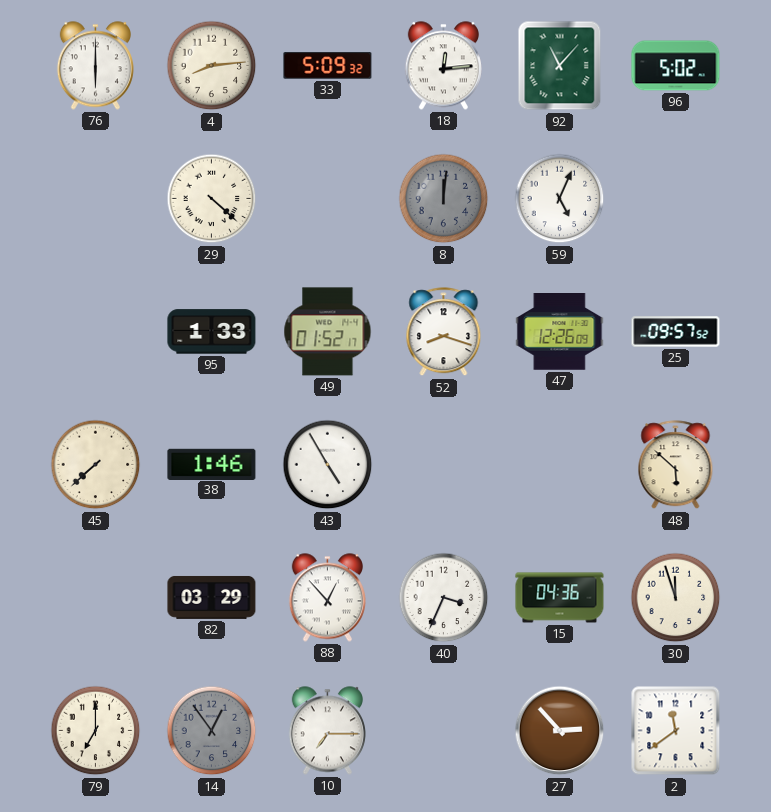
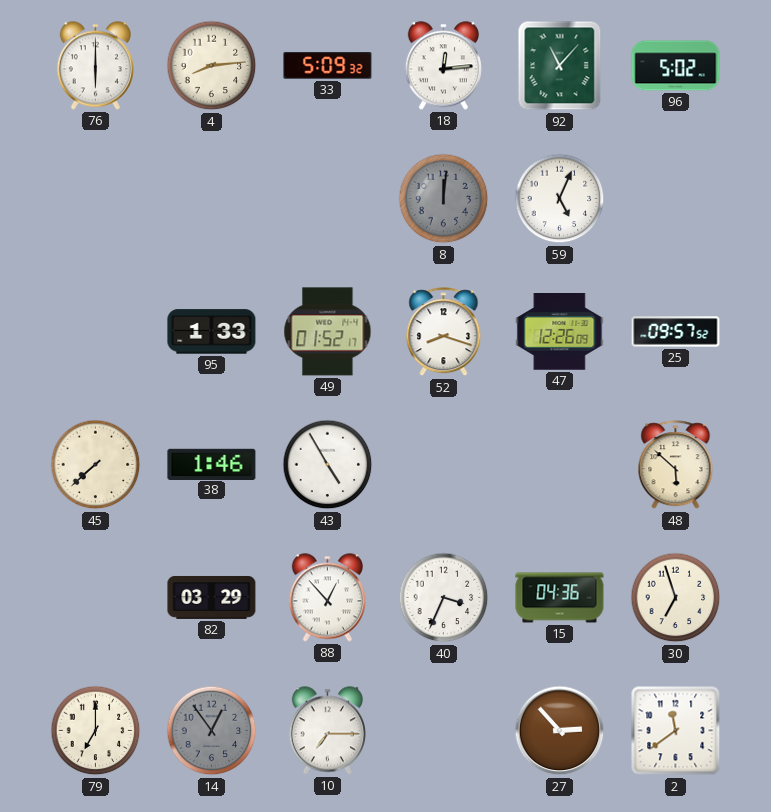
29: 4:22 -> none (212, 199)
30: 11:57 -> 6:57 (676, 598)
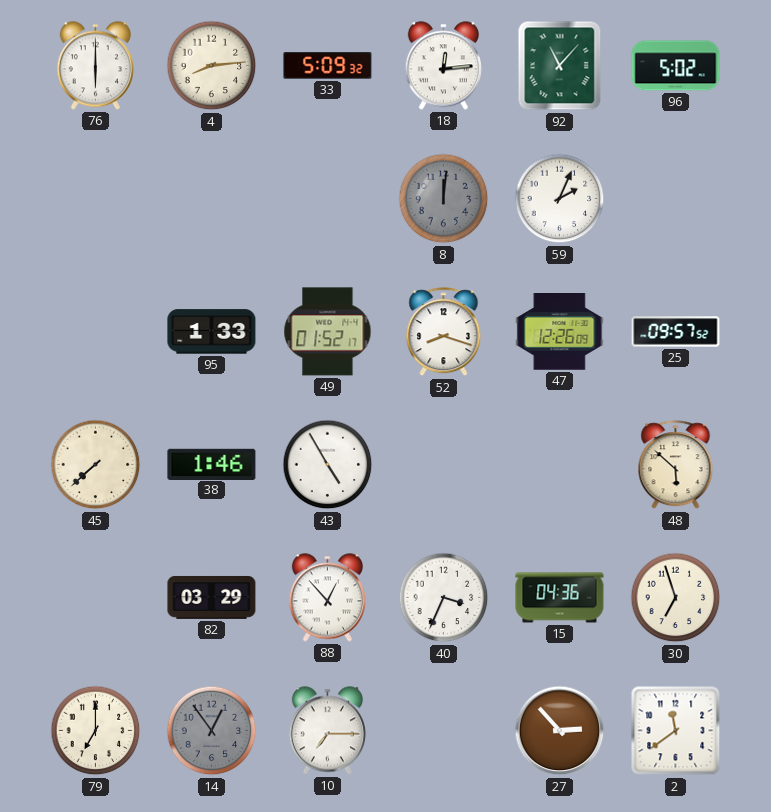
59: 5:04 -> 2:04 (560, 199)
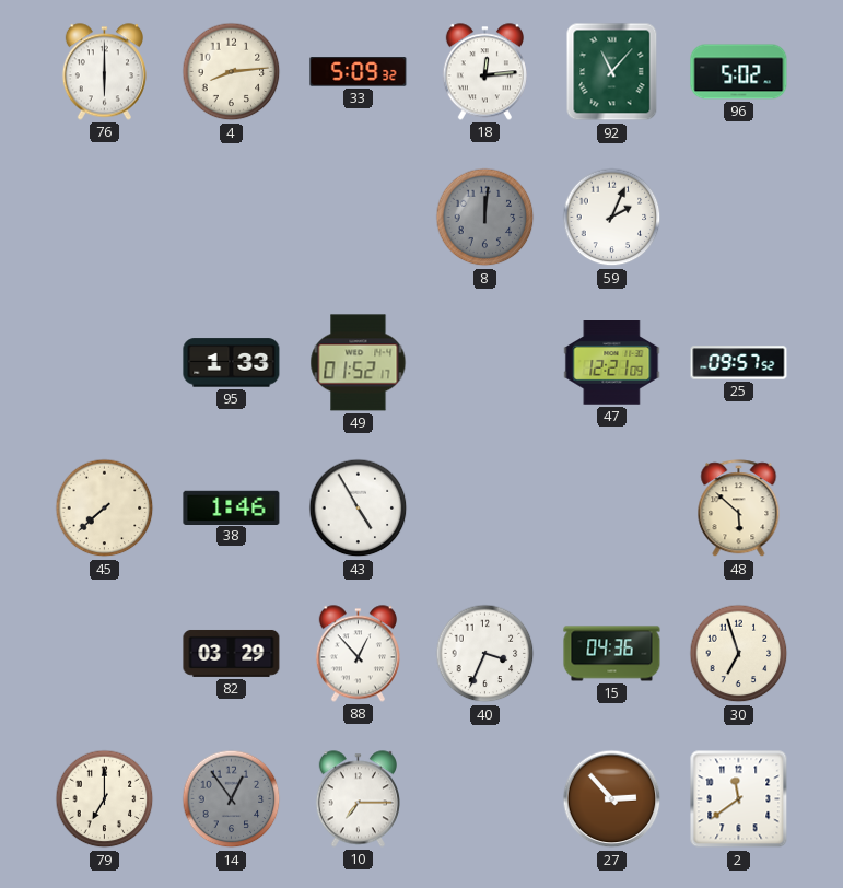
52: 8:18 -> none (444, 332)
47: 12:26 -> 12:21 (612, 363)
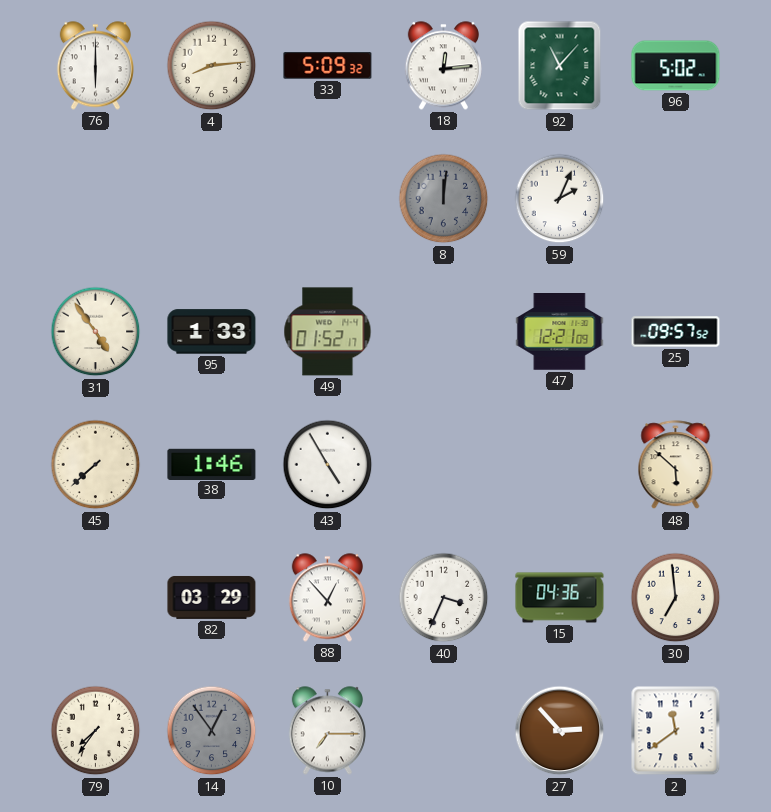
31: none -> 4:54 (96, 332)
30: 6:57 -> 6:59 (676, 598)
79: 7:00 -> 7:36 (96, 731)
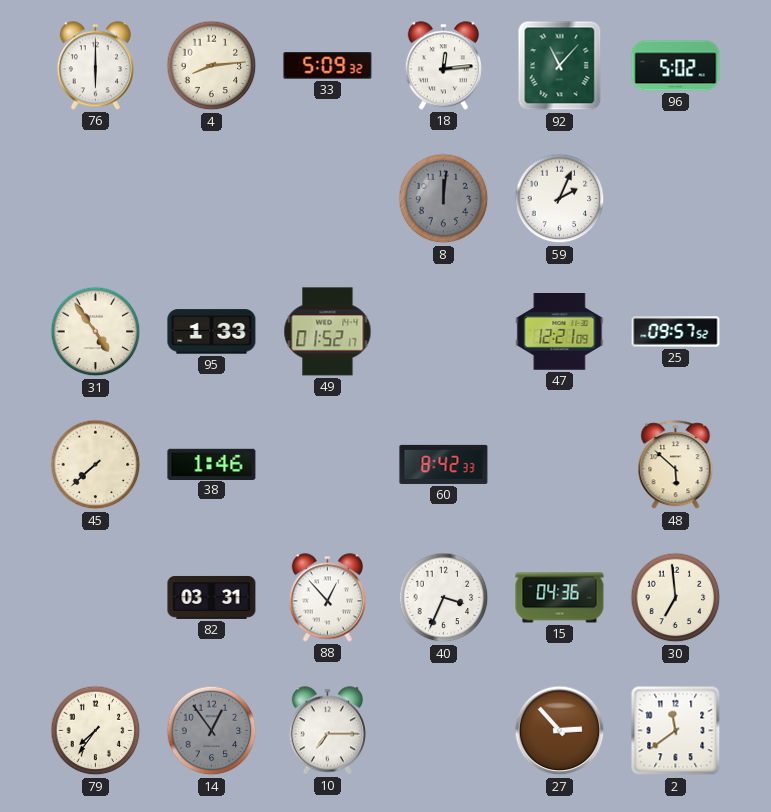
43: 4:55 -> none (328, 465)
60: none -> 8:42 (444, 464)
82: 03:29 -> 03:31 (212, 597)
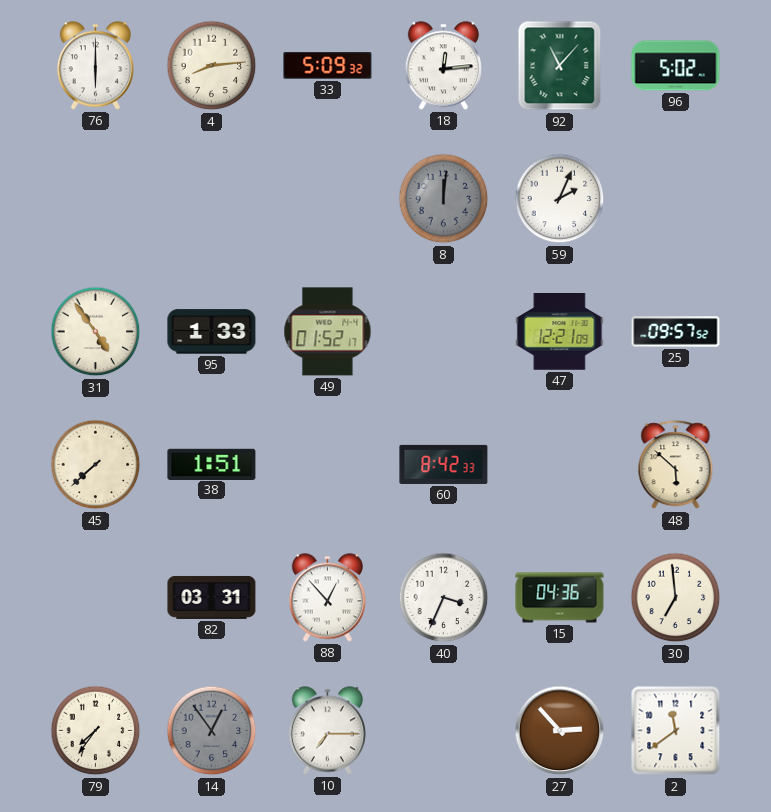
38: 1:46 -> 1:51 (212, 464)
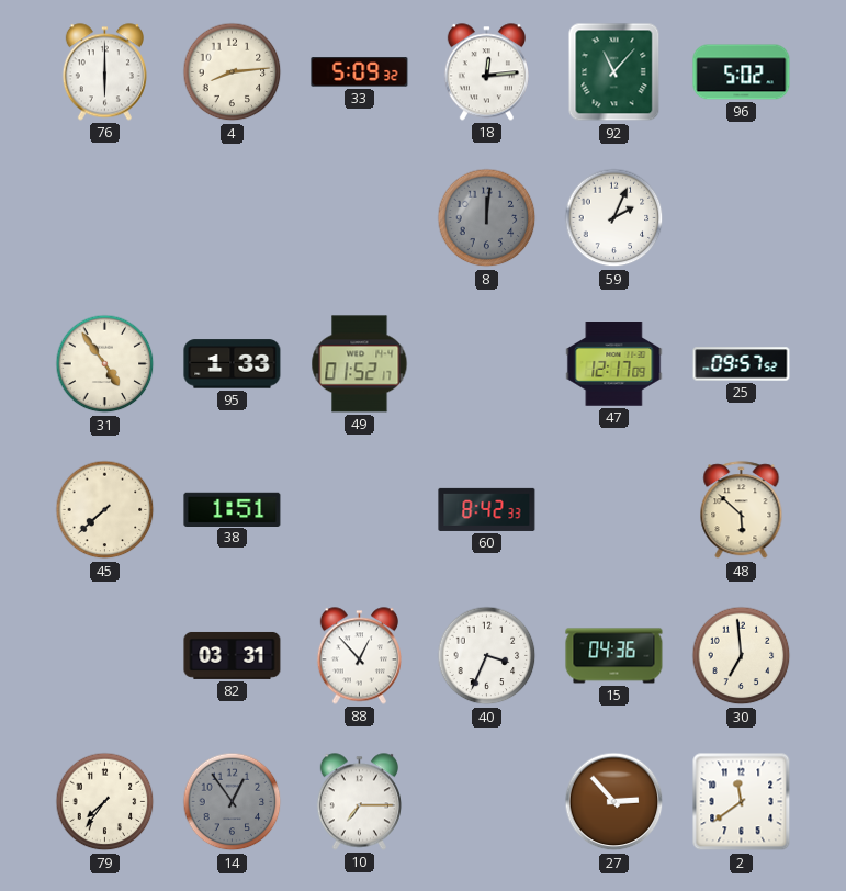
47: 12:21 -> 12:17 (614, 364)
